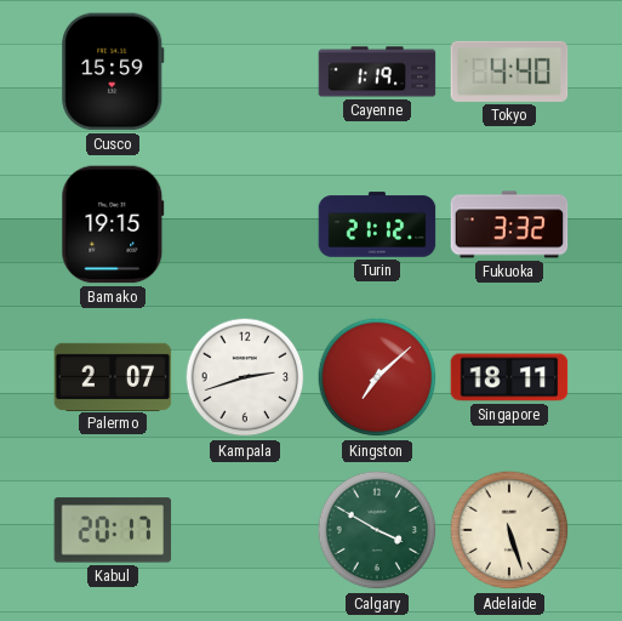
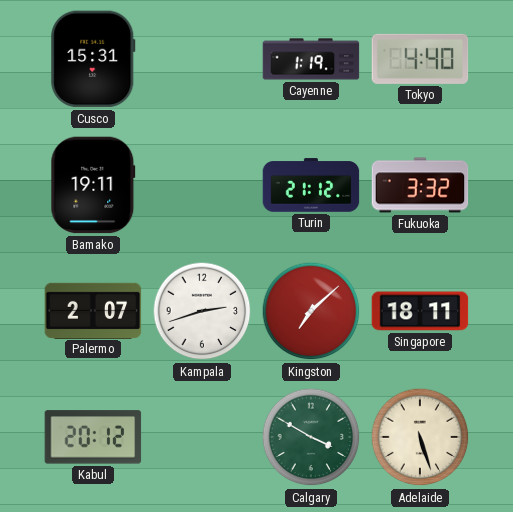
Cusco: 15:59 -> 15:31 (93, 59)
Bamako: 19:15 -> 19:11 (93, 185)
Kabul: 20:17 -> 20:12 (93, 437)
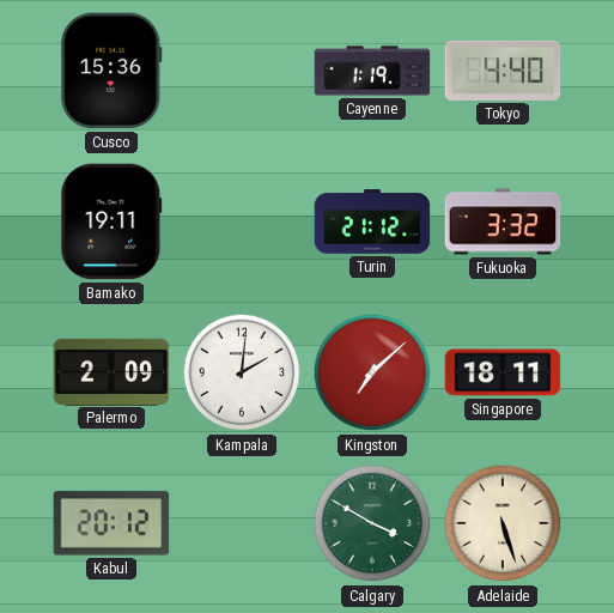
Cusco: 15:31 -> 15:36 (111, 71)
Palermo: 2:07 -> 2:09 (111, 371)
Kampala: 2:42 -> 2:01 (242, 372)
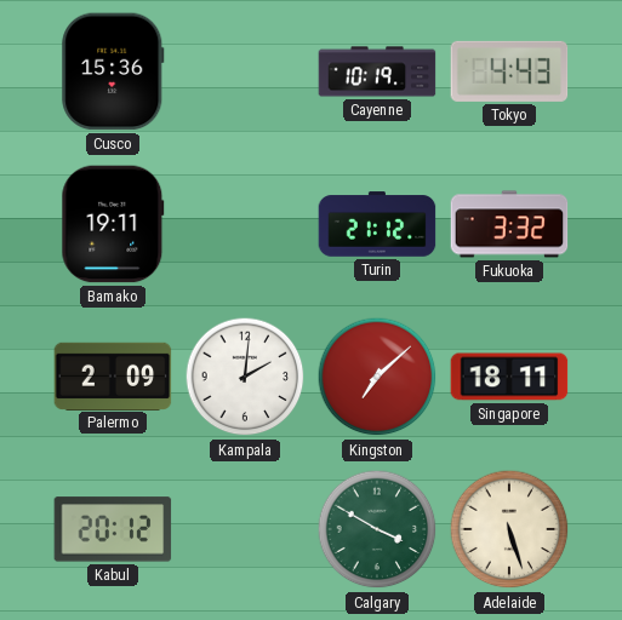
Cayenne: 1:19 -> 10:19 (377, 71)
Tokyo: 4:40 -> 4:43 (509, 71)
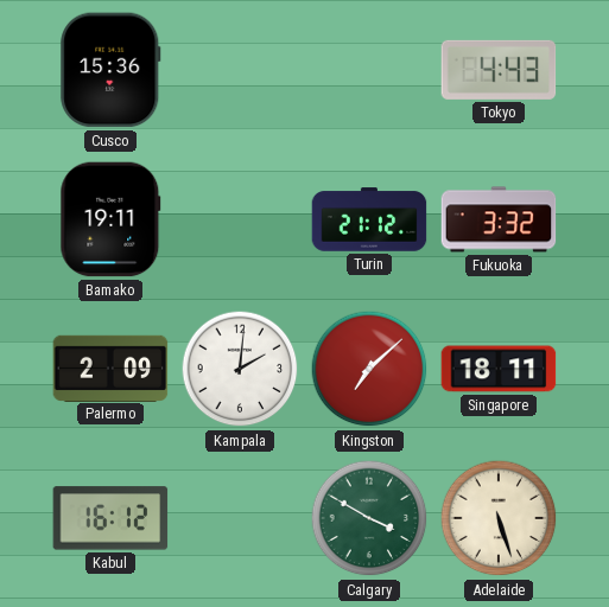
Cayenne: 10:19 -> none (377, 71)
Kabul: 20:12 -> 16:12 (110, 518)
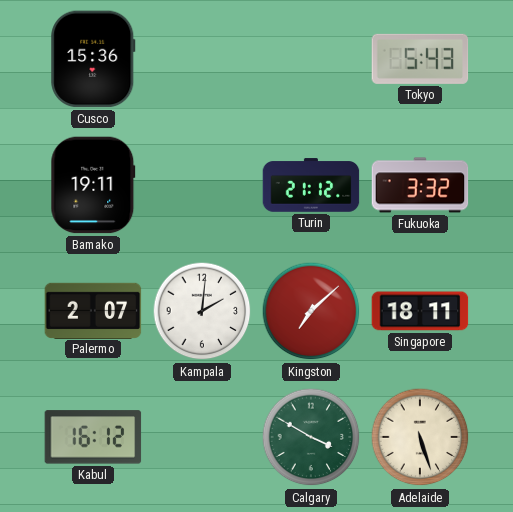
Tokyo: 4:43 -> 5:43 (420, 59)
Palermo: 2:09 -> 2:07 (93, 310)
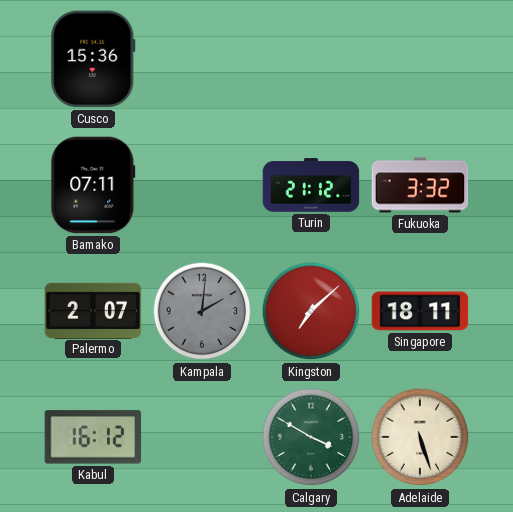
Tokyo: 5:43 -> none (420, 59)
Bamako: 19:11 -> 07:11 (93, 185)
Kampala dial: white -> grey (202, 311)
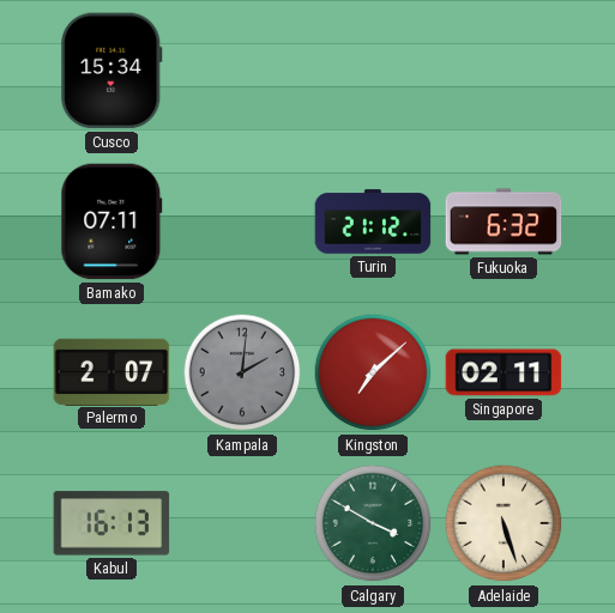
Cusco: 15:36 -> 15:34 (111, 71)
Fukuoka: 3:32 -> 6:32 (504, 221)
Singapore: 18:11 -> 02:11 (504, 372)
Kabul: 16:12 -> 16:13 (111, 523)
